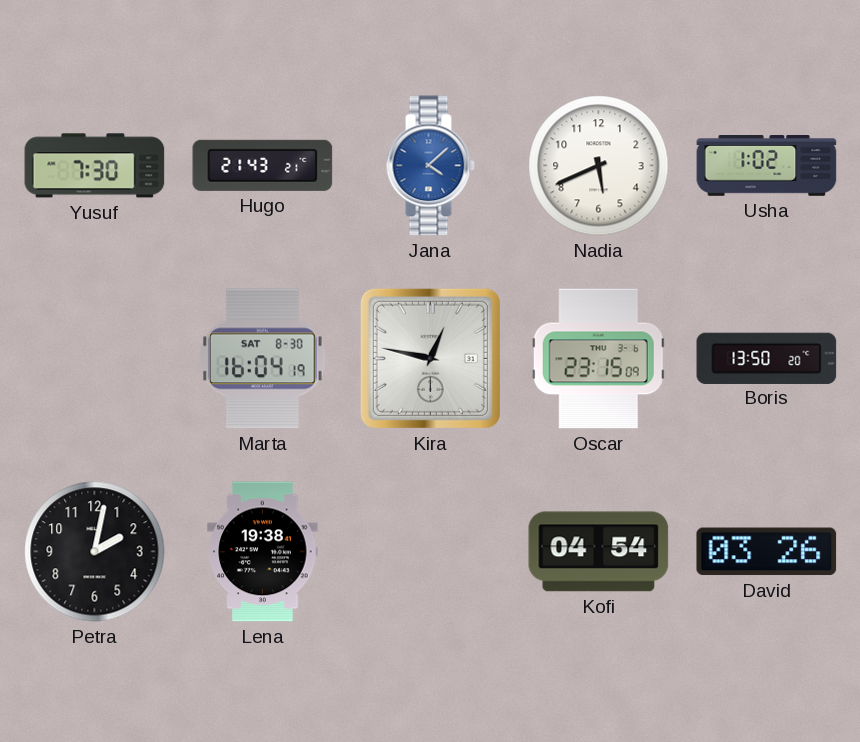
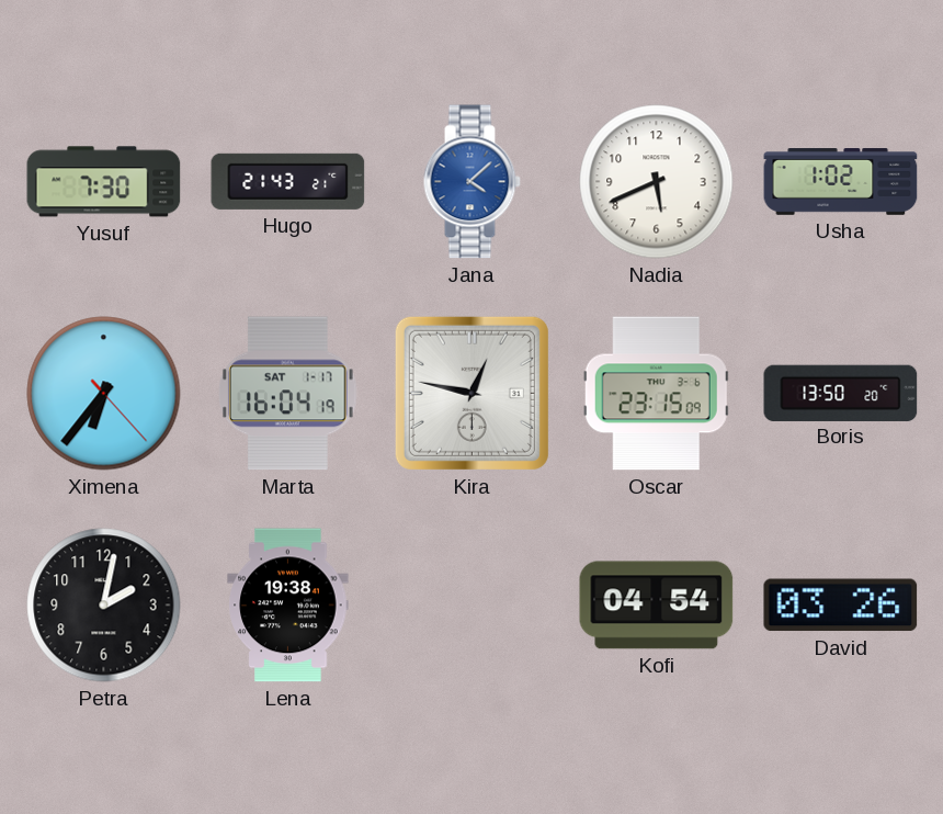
Ximena: none -> 6:36 (104, 394)
Marta date: SAT 8-30 -> SAT 1-17 (287, 394)
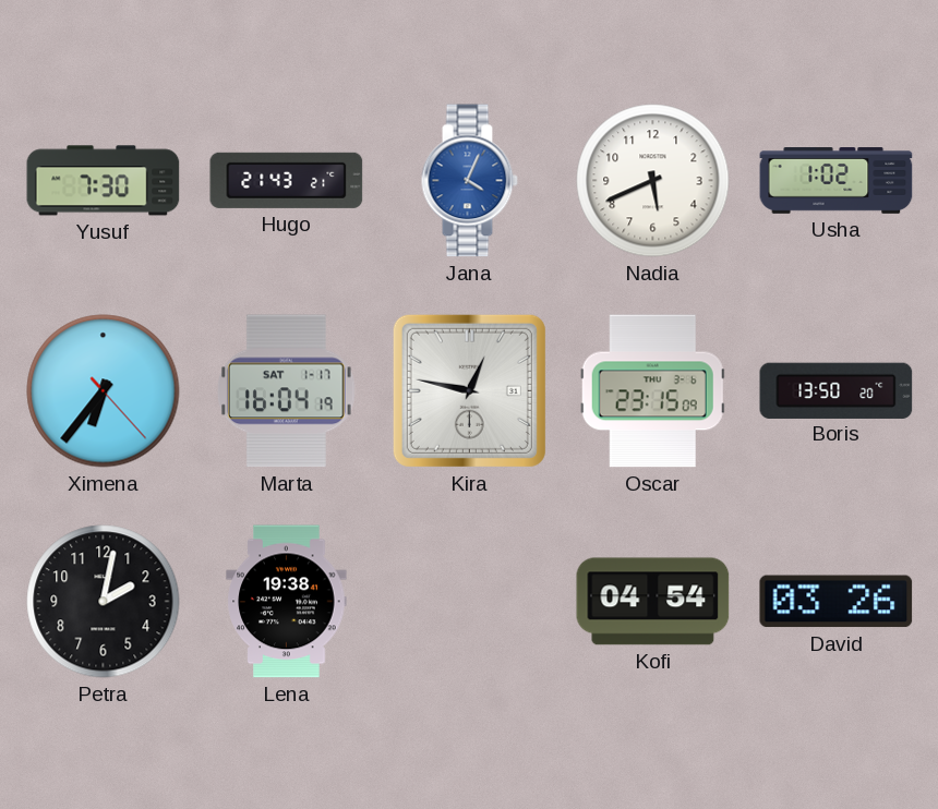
Jana: 4:08 -> 4:04 (469, 181)
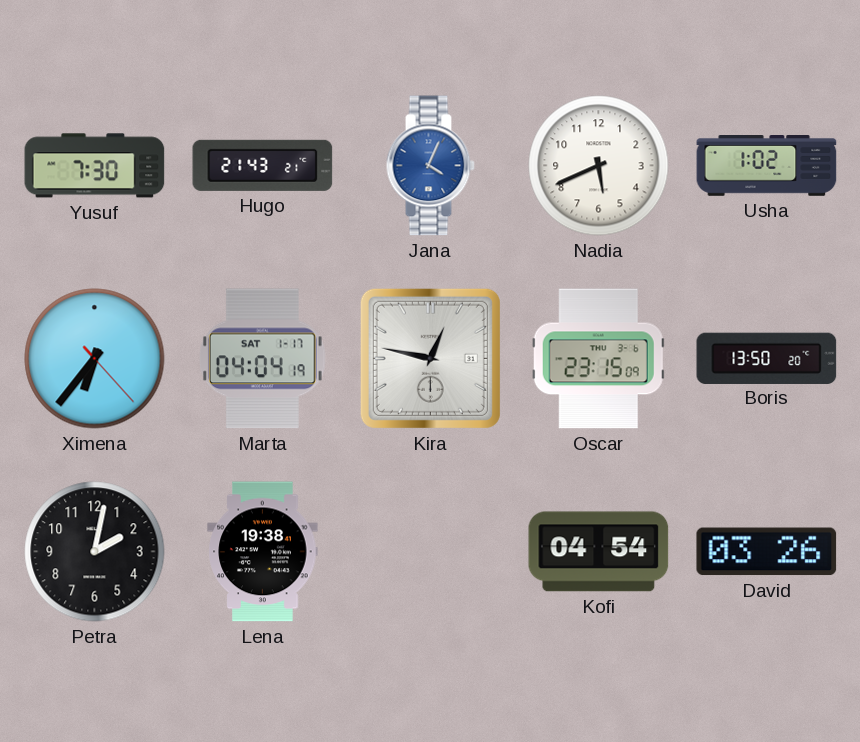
Marta: 16:04 -> 04:04 (262, 359)
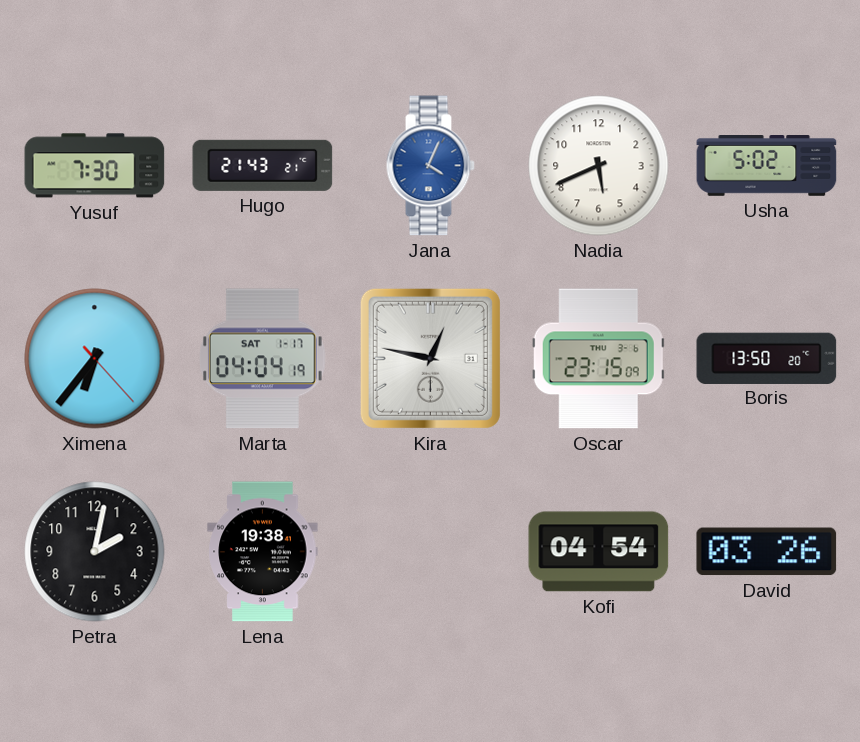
Usha: 1:02 -> 5:02 (767, 166)
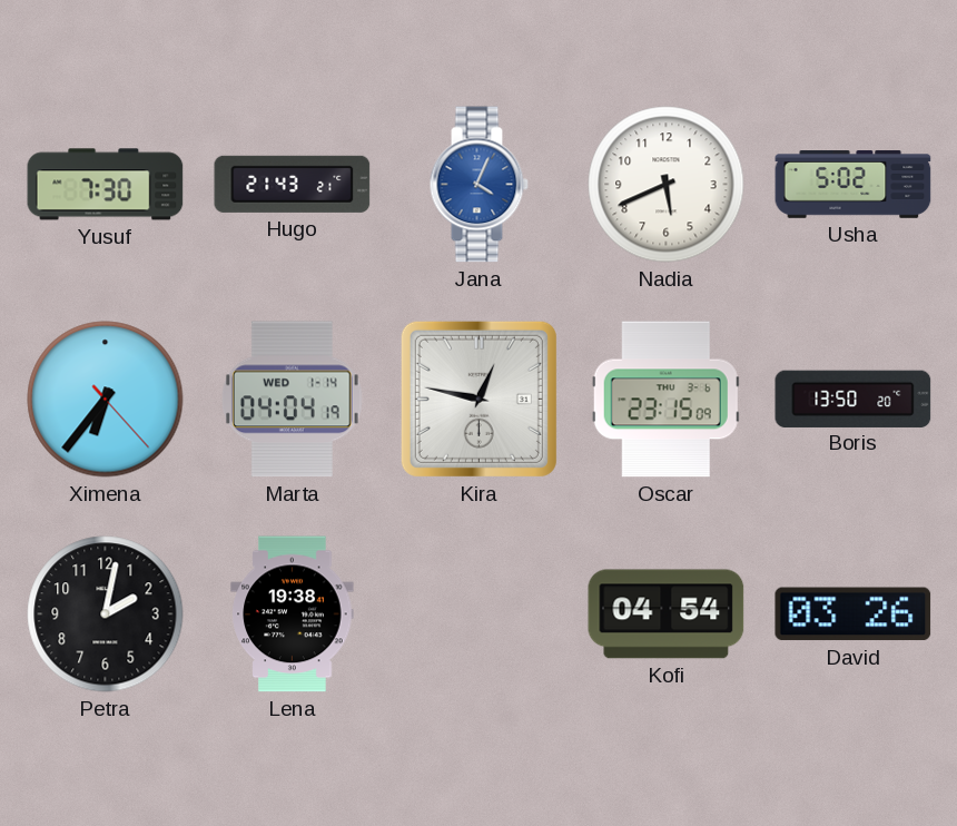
Marta date: SAT 1-17 -> WED 1-14 (292, 400)
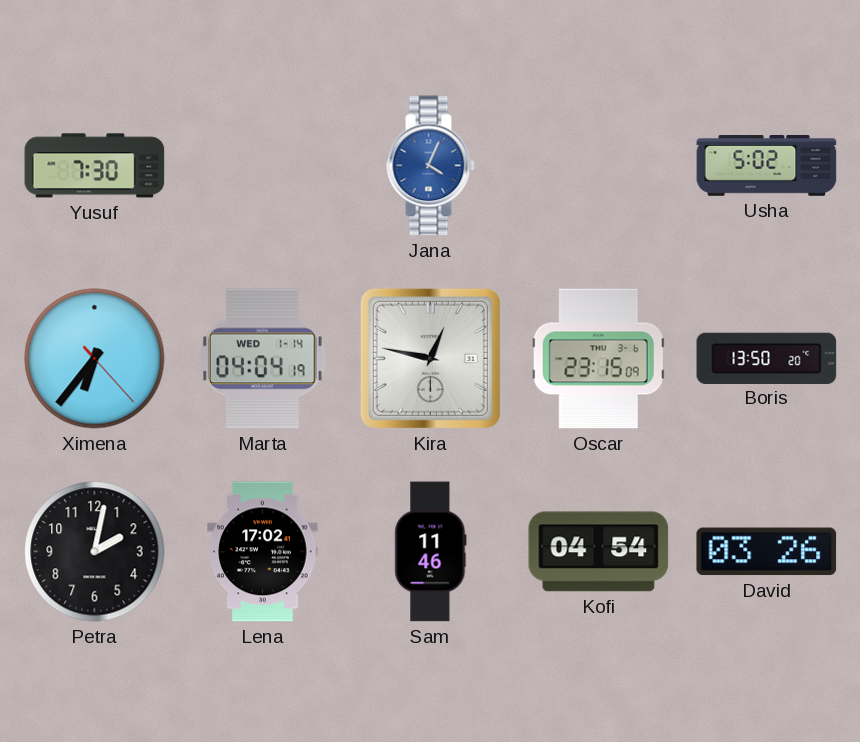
Hugo: 21:43 -> none (293, 184)
Nadia: 5:41 -> none (667, 185)
Lena: 19:38 -> 17:02 (263, 552)
Sam: none -> 11:46 (431, 552)
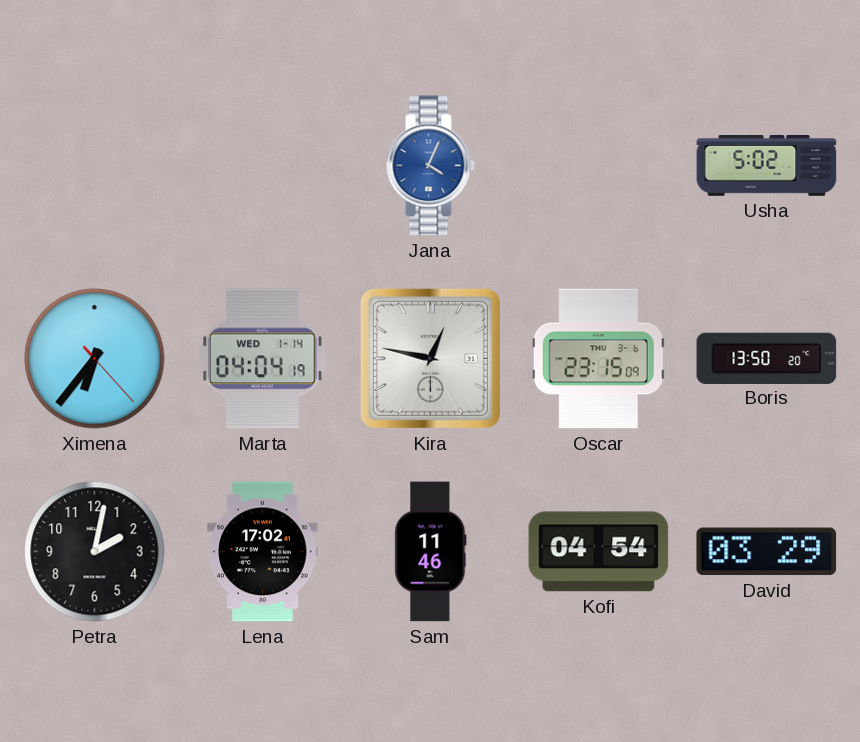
Yusuf: 7:30 -> none (95, 166)
David: 03:26 -> 03:29 (767, 552)
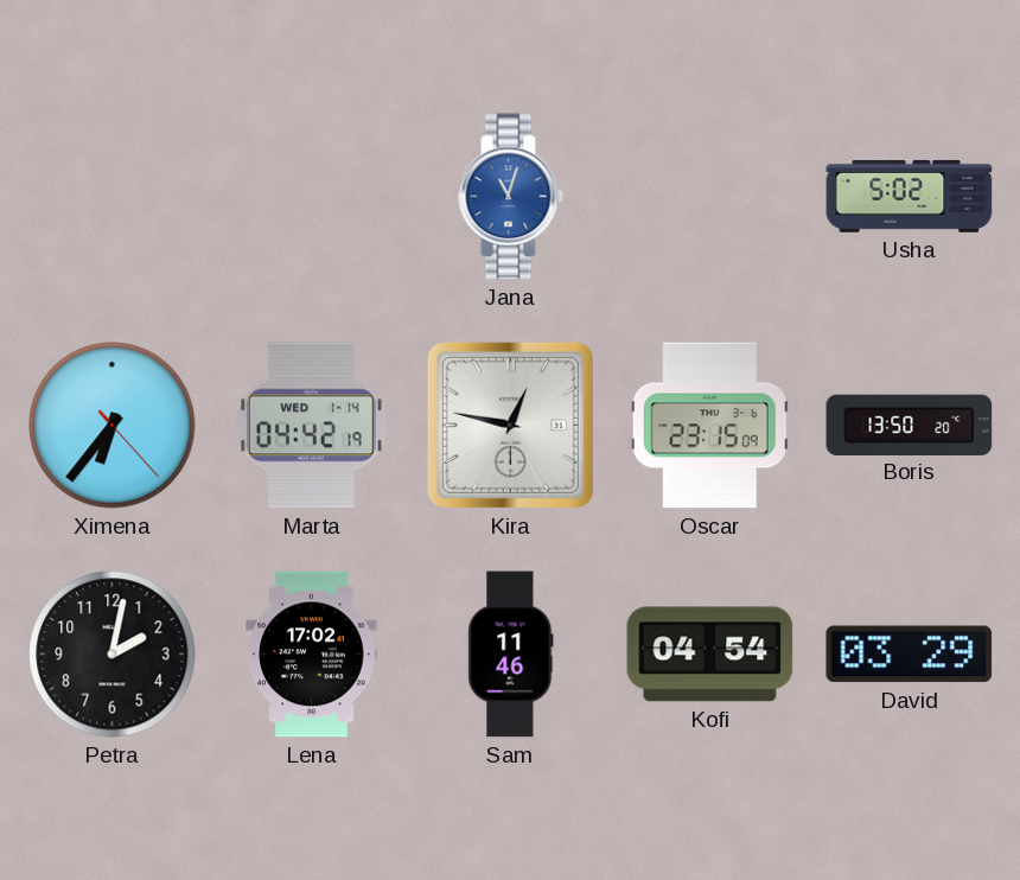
Jana: 4:04 -> 11:03 (510, 197)
Marta: 04:04 -> 04:42 (311, 426)
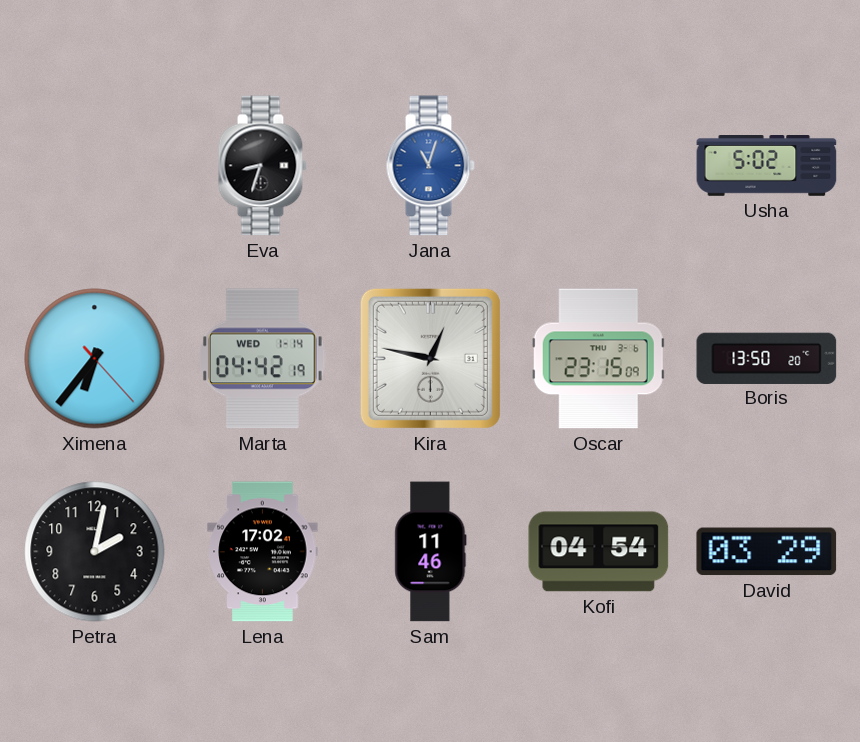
Eva: none -> 8:33 (262, 166)
